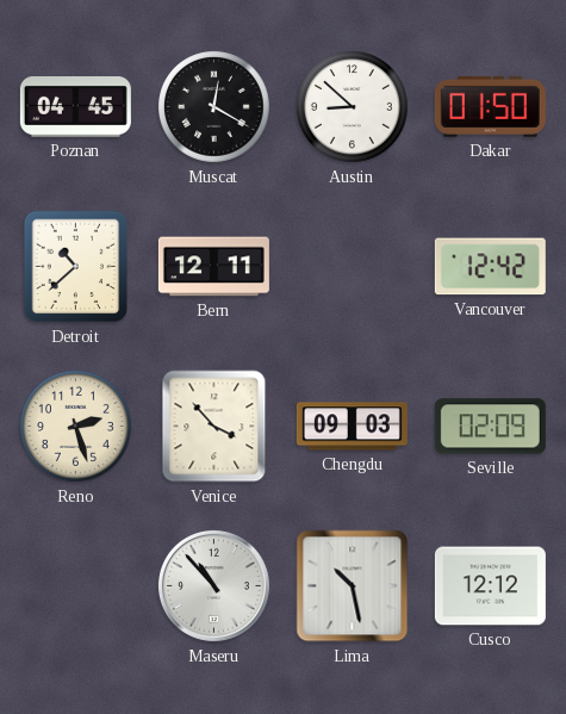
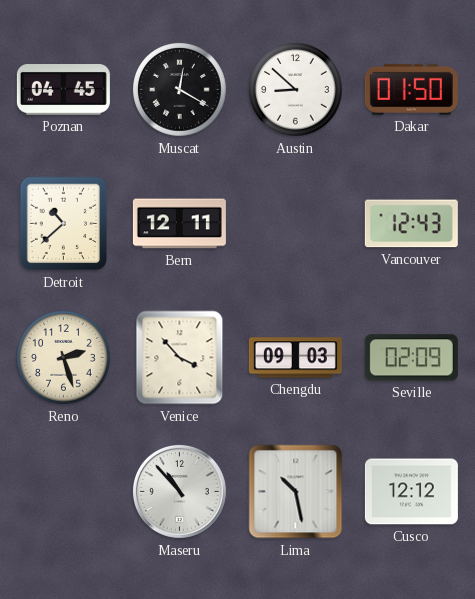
Vancouver: 12:42 -> 12:43 (411, 224)
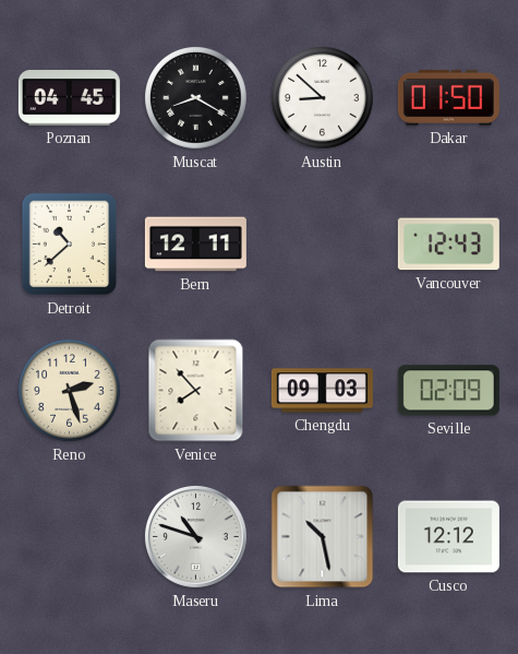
Muscat: 12:20 -> 8:20 (196, 98)
Venice: 3:53 -> 7:53 (196, 391)
Maseru: 10:53 -> 10:48 (195, 536)
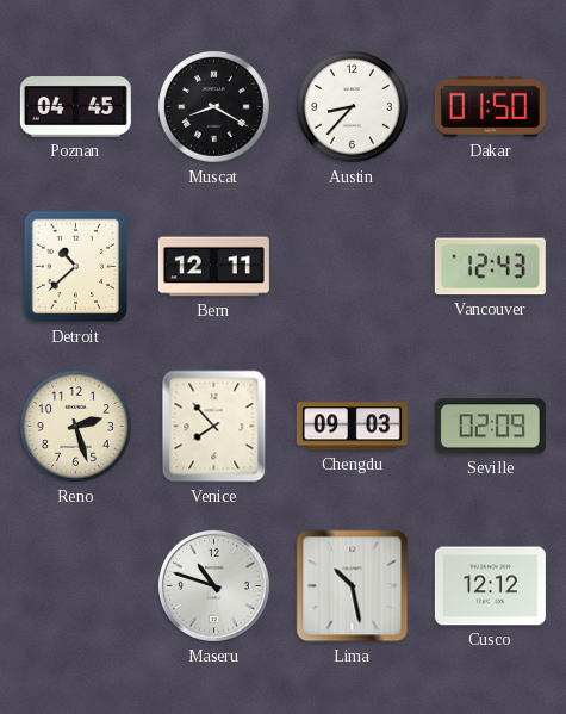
Austin: 8:52 -> 8:37 (353, 107)
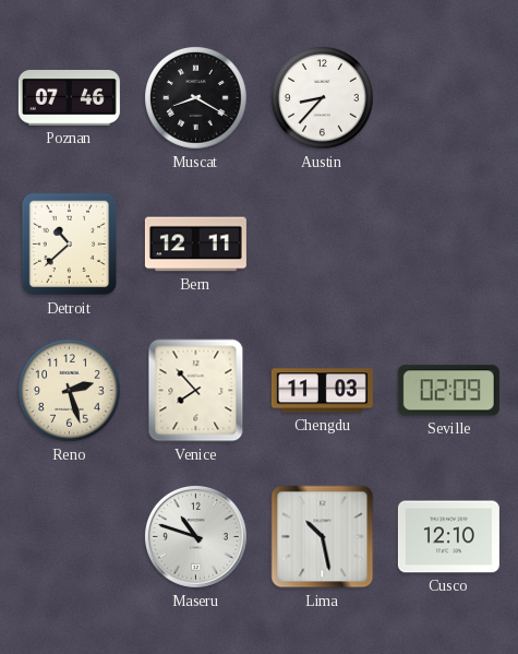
Poznan: 04:45 -> 07:46 (69, 98)
Dakar: 01:50 -> none (490, 106)
Vancouver: 12:43 -> none (490, 267)
Chengdu: 09:03 -> 11:03 (322, 391)
Cusco: 12:12 -> 12:10 (448, 537)
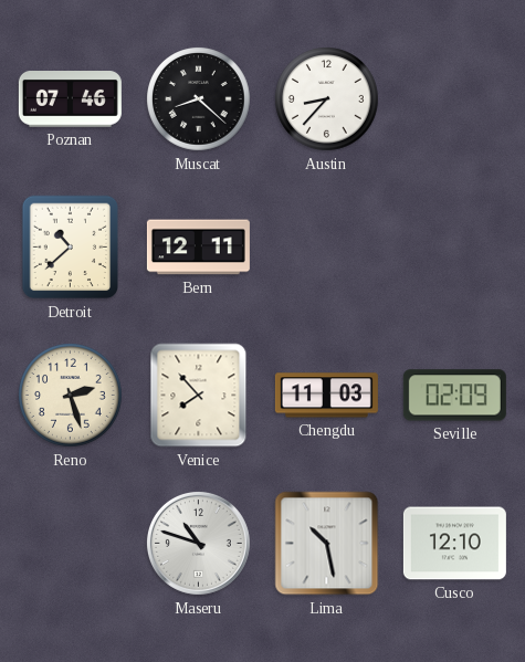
Muscat: 8:20 -> 8:22 (199, 99)
